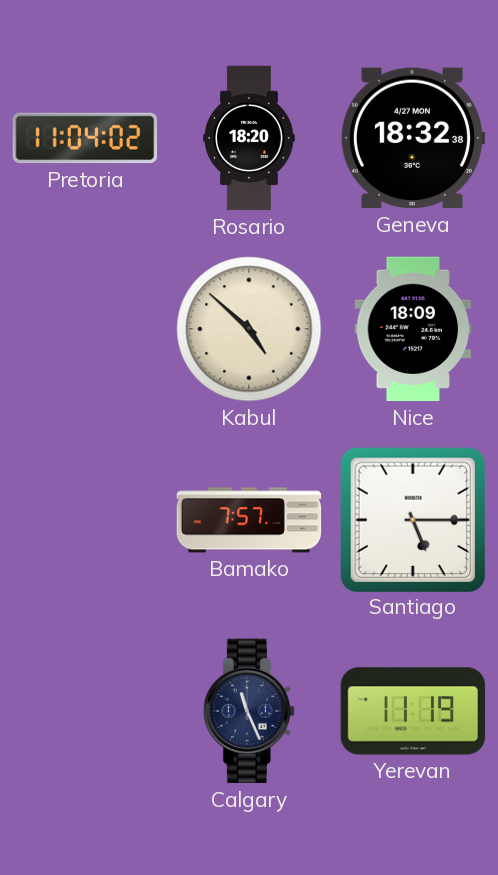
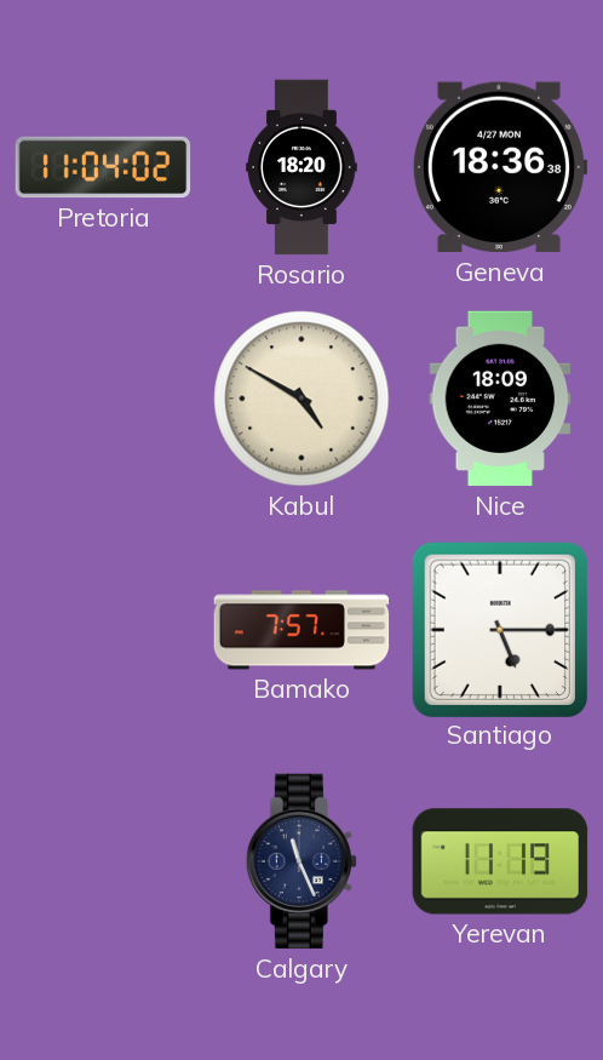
Geneva: 18:32 -> 18:36 (499, 167)
Kabul: 4:52 -> 4:50 (301, 399)
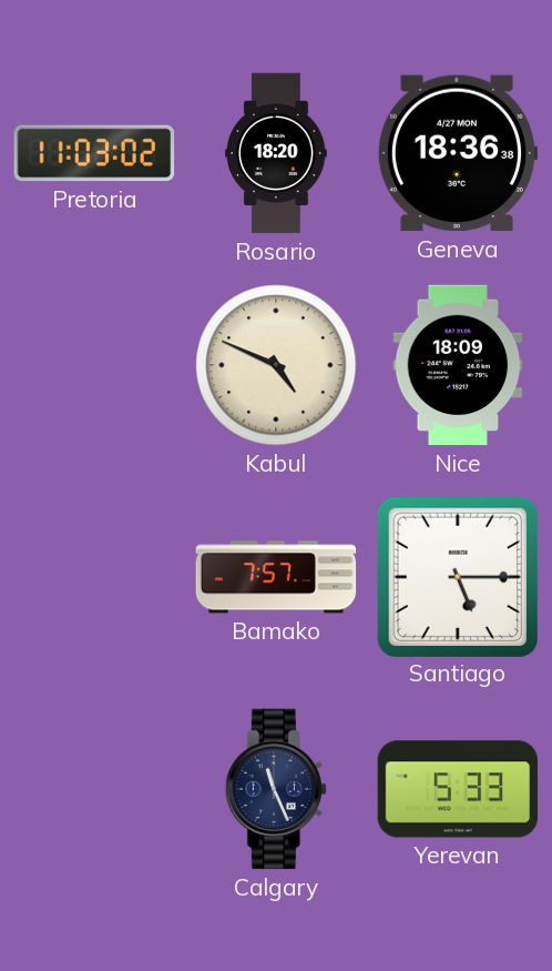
Pretoria: 11:04 -> 11:03 (94, 153)
Kabul: 4:50 -> 4:49 (276, 365)
Yerevan: 11:19 -> 5:33 (458, 789)
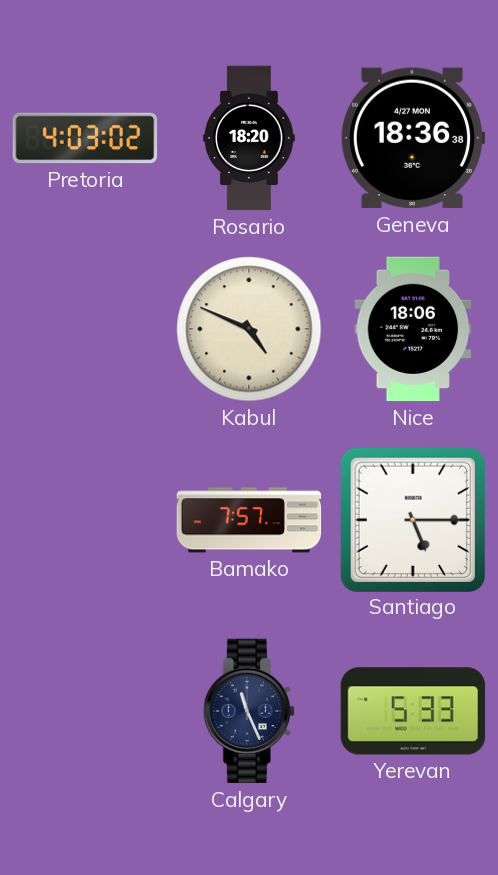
Pretoria: 11:03 -> 4:03 (85, 138)
Nice: 18:09 -> 18:06 (413, 329)
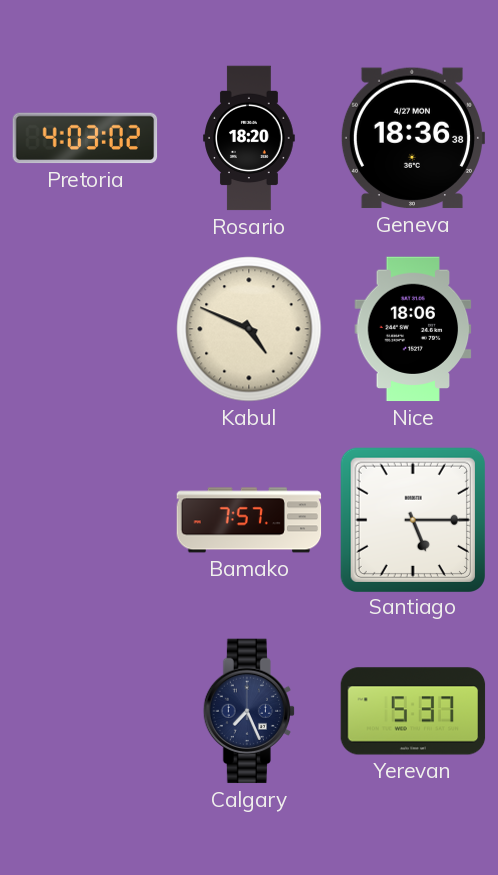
Calgary: 11:26 -> 7:26 (248, 711)
Yerevan: 5:33 -> 5:37 (413, 711)
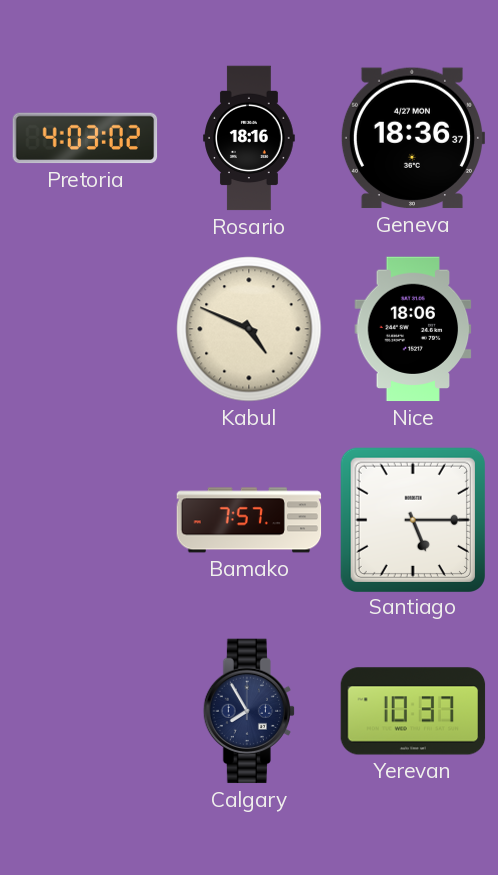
Rosario: 18:20 -> 18:16 (249, 138)
Geneva: 18:36:38 -> 18:36:37 (412, 138)
Calgary: 7:26 -> 7:55 (248, 711)
Yerevan: 5:37 -> 10:37 (413, 711)
